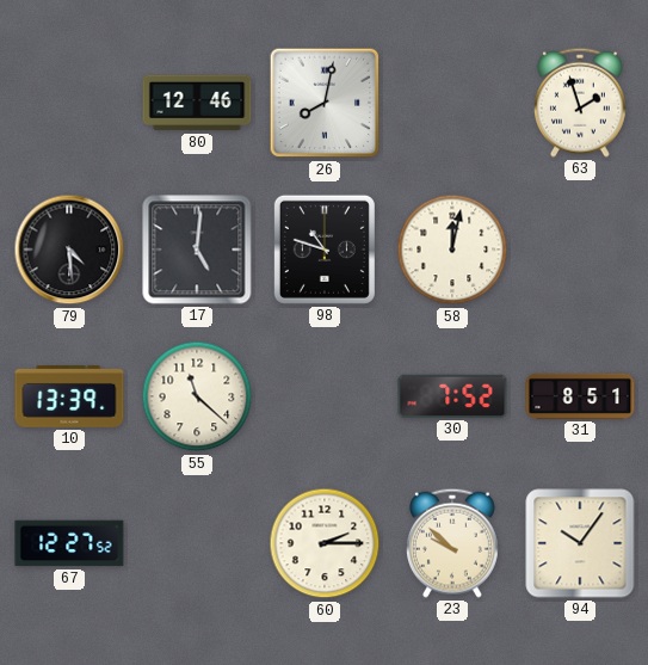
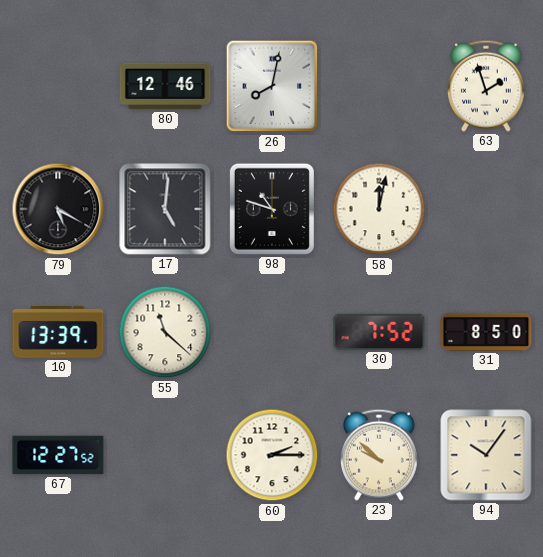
79: 4:29 -> 5:20 (58, 209)
31: 8:51 -> 8:50 (486, 332)
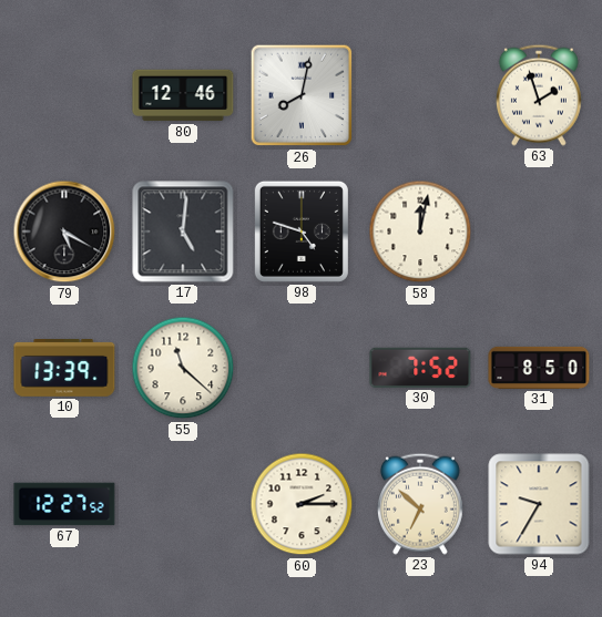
98: 10:48 -> 4:48 (302, 232)
23: 9:52 -> 6:52 (420, 504)
94: 10:06 -> 9:35 (539, 504)
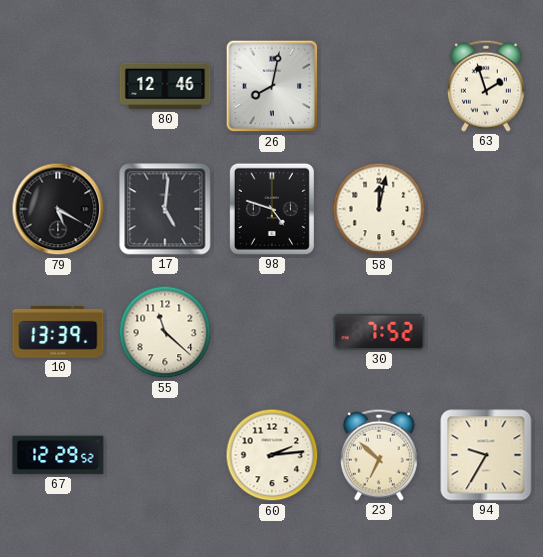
31: 8:50 -> none (539, 368)
67: 12:27 -> 12:29 (58, 455)
60: 2:15 -> 2:14 (272, 455)
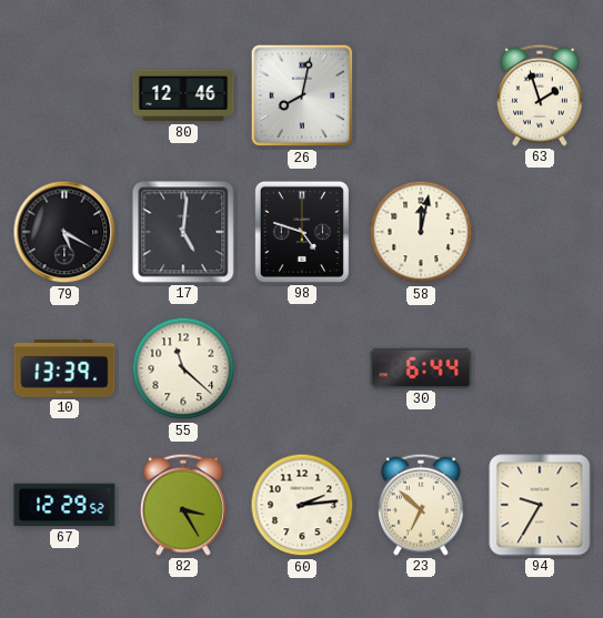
30: 7:52 -> 6:44 (421, 368)
82: none -> 3:25 (183, 505)
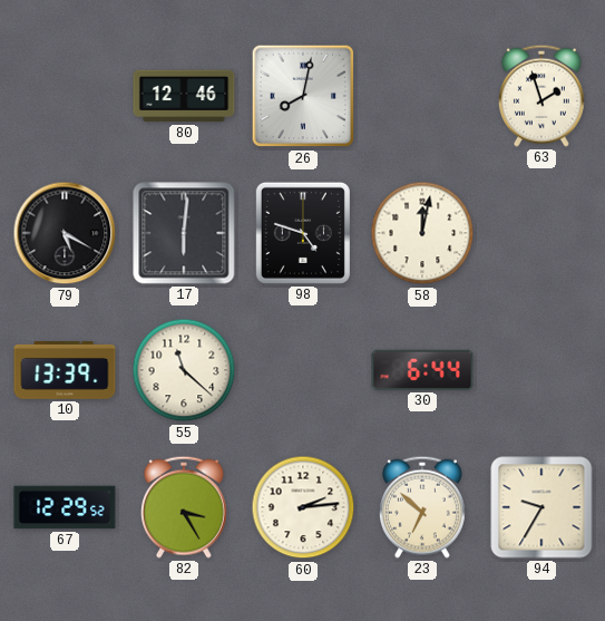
17: 5:01 -> 6:01 (184, 233)
